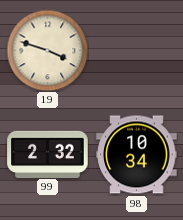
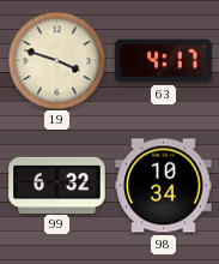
63: none -> 4:17 (164, 61)
99: 2:32 -> 6:32 (57, 185)
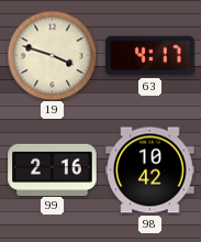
99: 6:32 -> 2:16 (53, 169)
98: 10:34 -> 10:42 (150, 170)
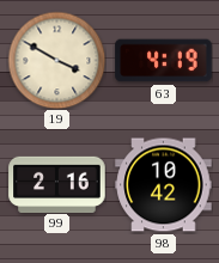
19: 3:48 -> 3:50 (56, 60)
63: 4:17 -> 4:19 (164, 61)
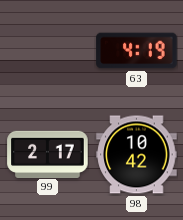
19: 3:50 -> none (56, 60)
99: 2:16 -> 2:17 (48, 154)
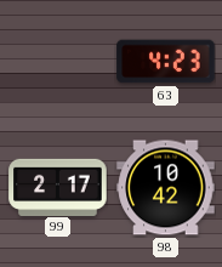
63: 4:19 -> 4:23 (166, 62)
